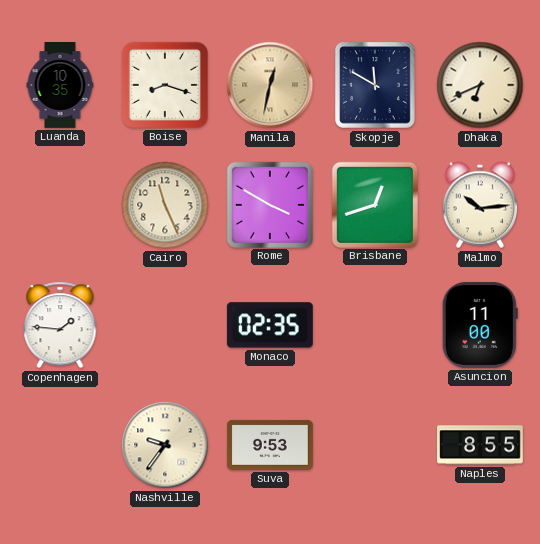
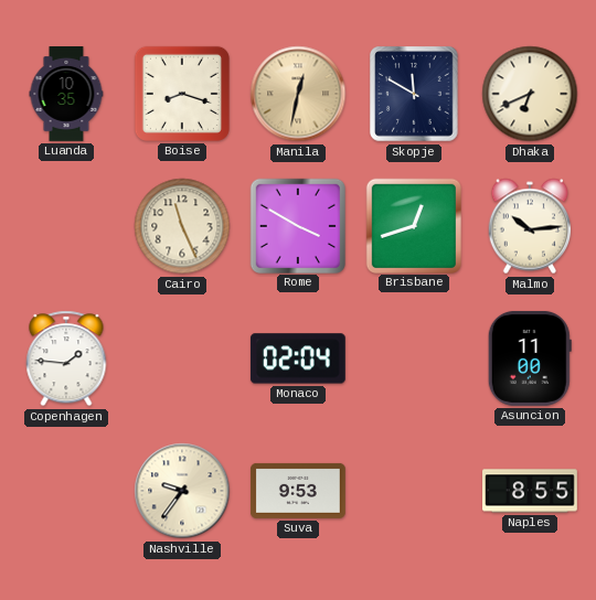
Monaco: 02:35 -> 02:04 (298, 358)
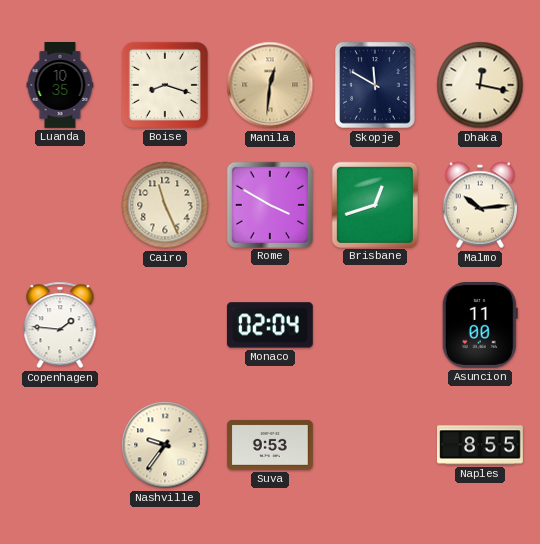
Manila: 12:32 -> 12:31 (270, 85)
Dhaka: 6:41 -> 12:17 (480, 85)
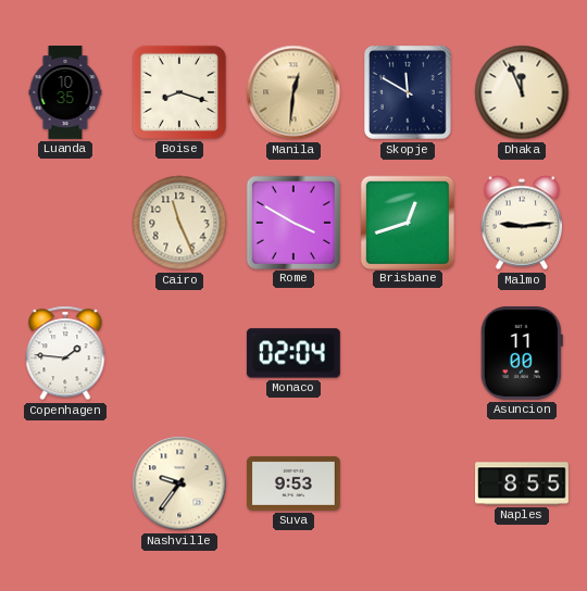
Dhaka: 12:17 -> 11:56 (522, 92)
Malmo: 10:14 -> 9:14 (522, 223)
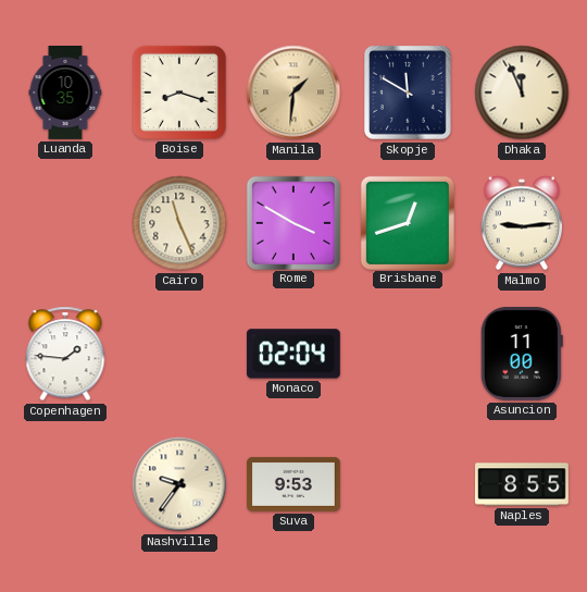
Manila: 12:31 -> 1:31 (293, 92)
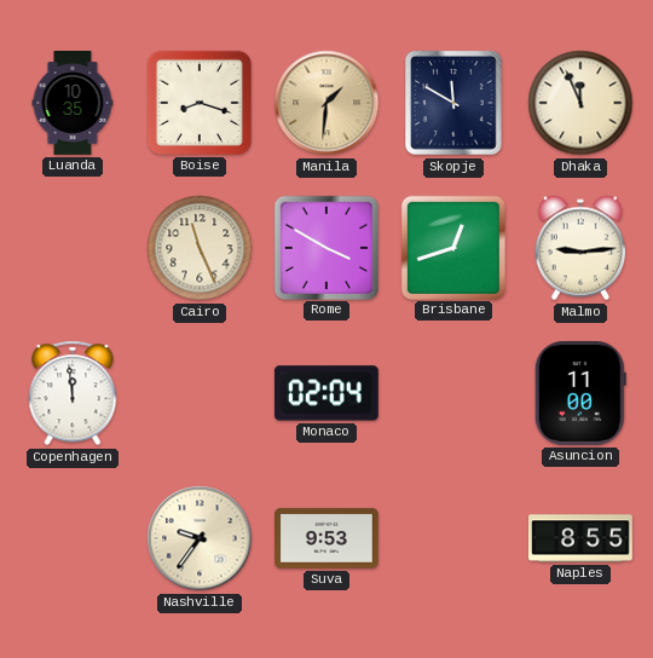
Copenhagen: 1:46 -> 11:59 (73, 393)
